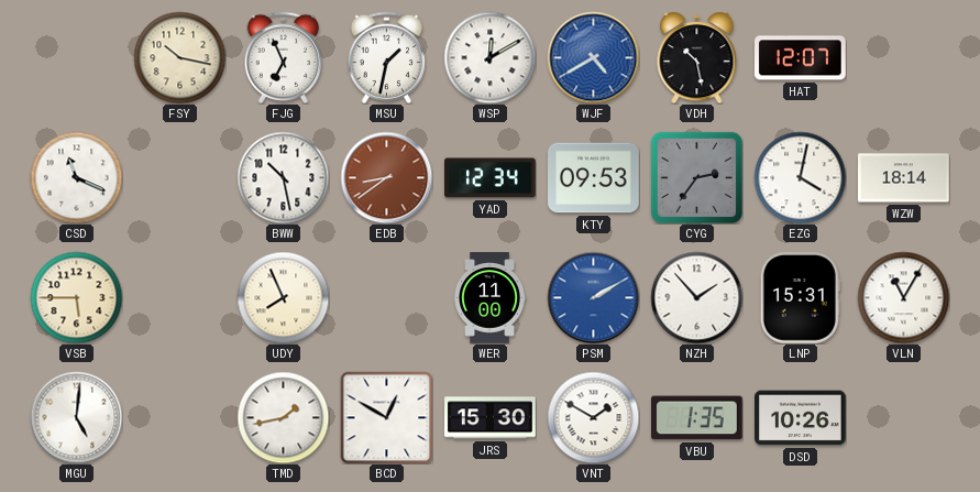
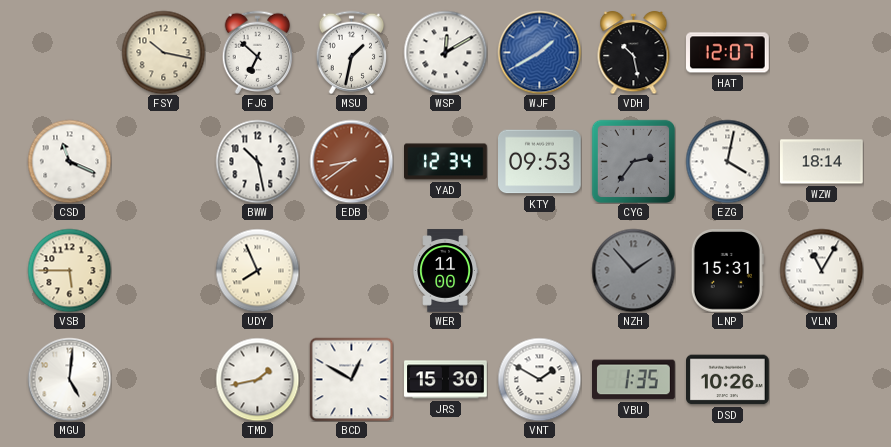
FJG: 6:56 -> 6:52 (258, 52)
WJF: 4:40 -> 1:40 (539, 52)
PSM: 2:10 -> none (593, 297)
NZH dial: white -> grey (633, 270)
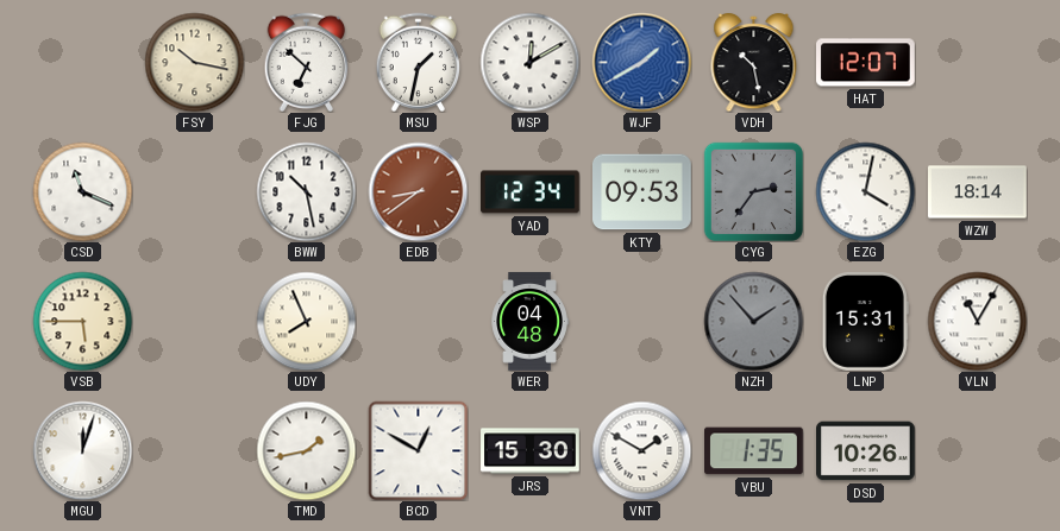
WER: 11:00 -> 04:48 (529, 322)
MGU: 5:01 -> 12:03 (82, 450)
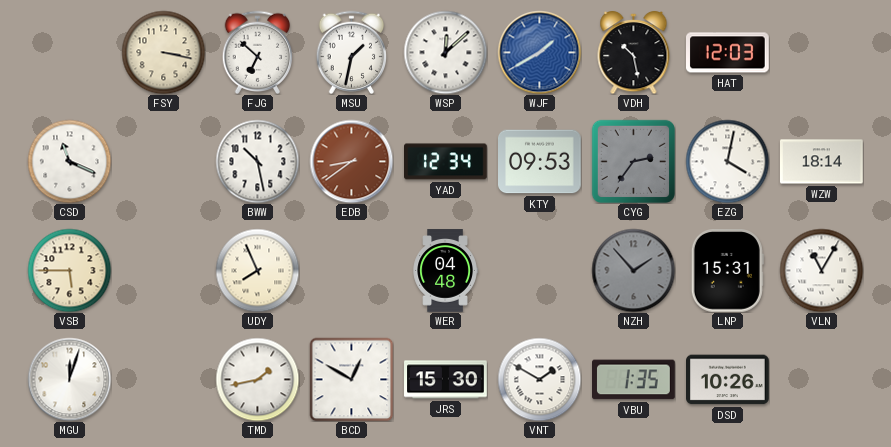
FSY: 10:17 -> 3:17 (163, 52)
WSP: 12:10 -> 12:08 (445, 52)
HAT: 12:07 -> 12:03 (728, 53)
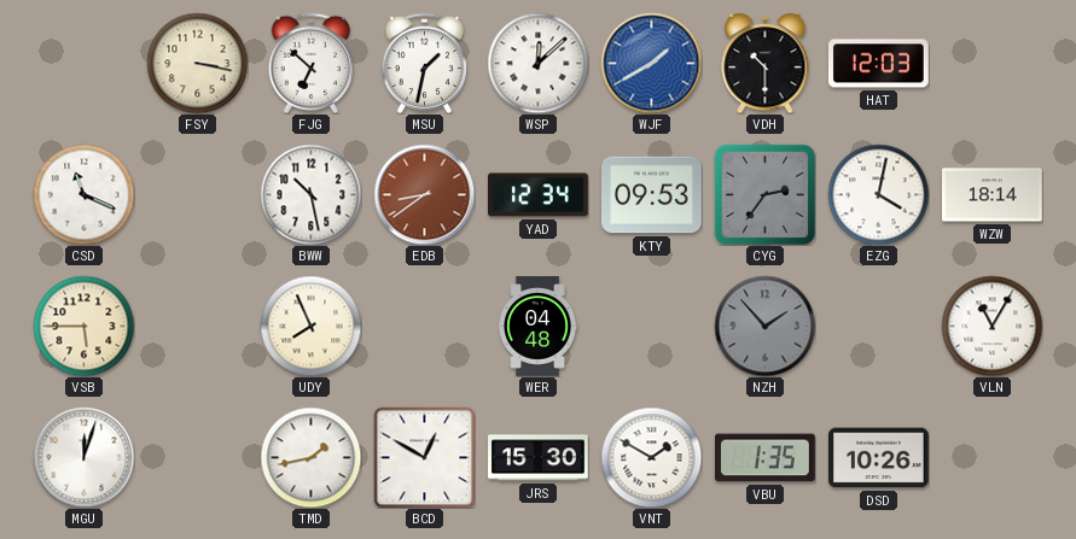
VDH: 10:28 -> 10:30 (766, 63)
LNP: 15:31 -> none (727, 271)
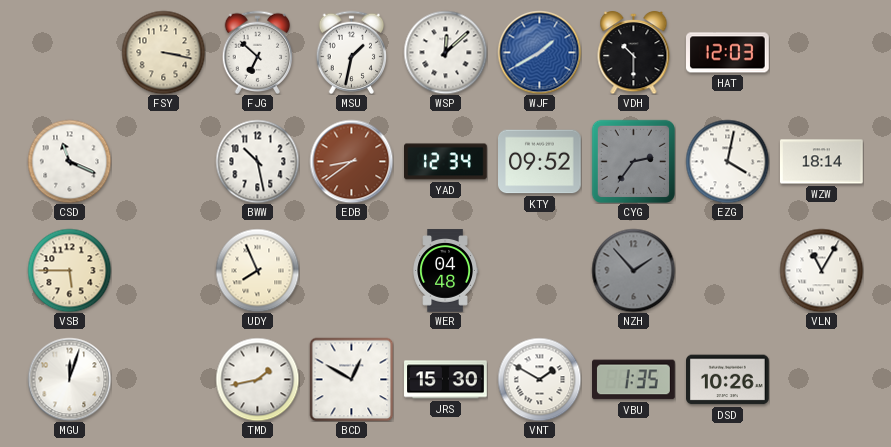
KTY: 09:53 -> 09:52 (540, 162)
